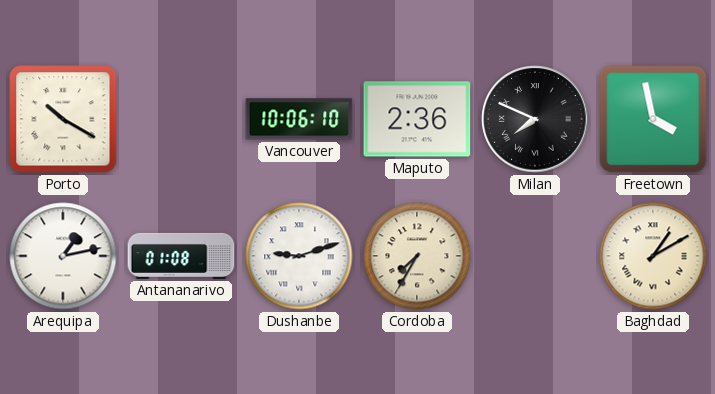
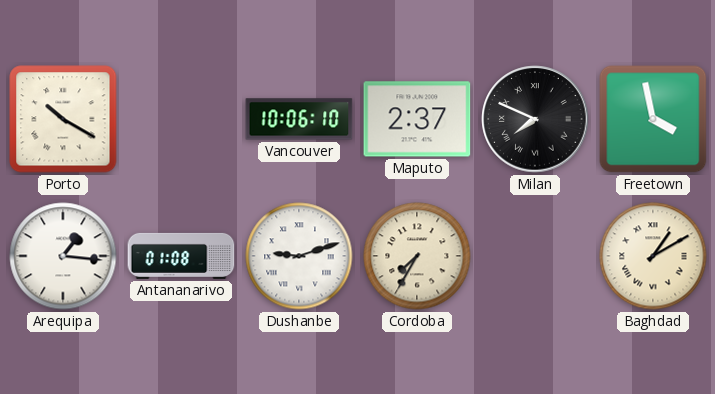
Maputo: 2:36 -> 2:37 (417, 119)
Arequipa: 1:13 -> 1:16 (63, 256)
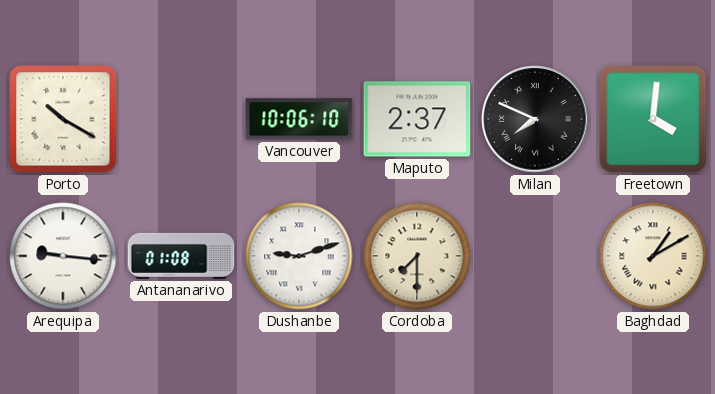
Freetown: 3:58 -> 4:01 (653, 119)
Arequipa: 1:16 -> 9:16 (63, 256)
Cordoba: 7:35 -> 7:30 (417, 256)
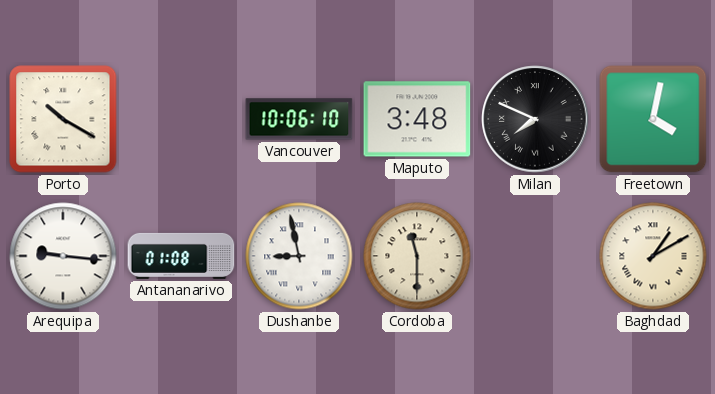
Maputo: 2:37 -> 3:48 (417, 119)
Freetown: 4:01 -> 4:02 (653, 119)
Dushanbe: 9:12 -> 8:58 (299, 256)
Cordoba: 7:30 -> 11:30 (417, 256)
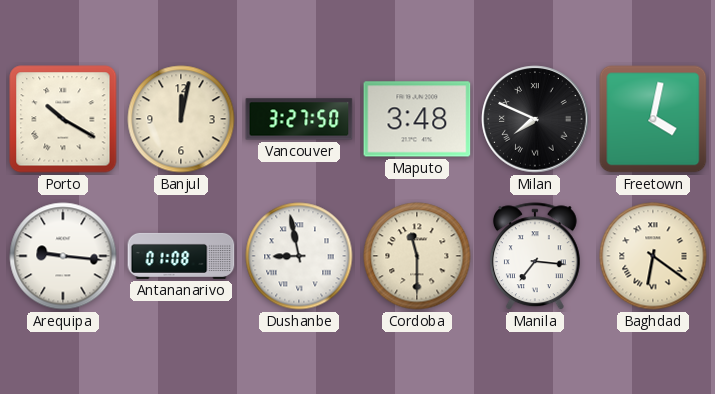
Banjul: none -> 12:02 (181, 119)
Vancouver: 10:06 -> 3:27 (299, 119)
Manila: none -> 7:16 (535, 257)
Baghdad: 1:10 -> 6:21 (653, 256)
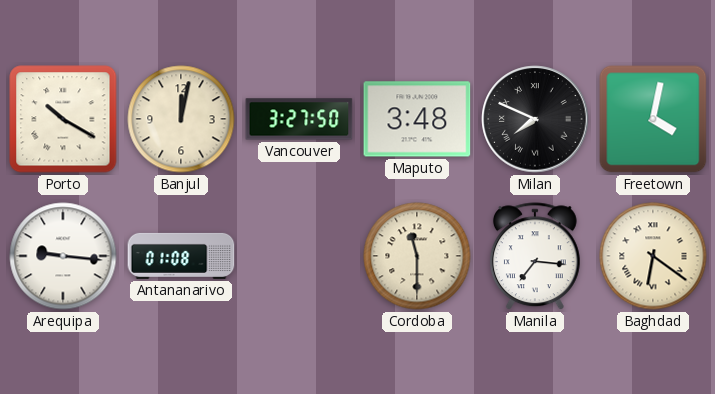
Dushanbe: 8:58 -> none (299, 256)
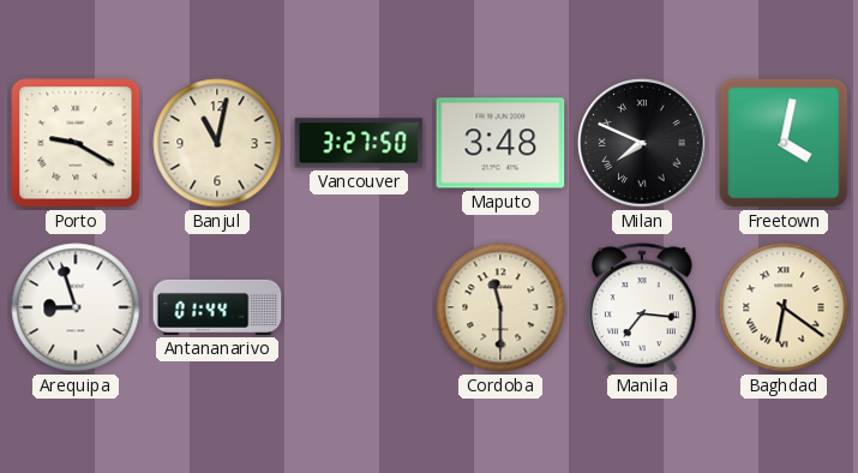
Porto: 10:20 -> 9:20 (76, 143)
Banjul: 12:02 -> 11:02 (217, 143)
Arequipa: 9:16 -> 8:57 (76, 307)
Antananarivo: 01:08 -> 01:44 (217, 307)
